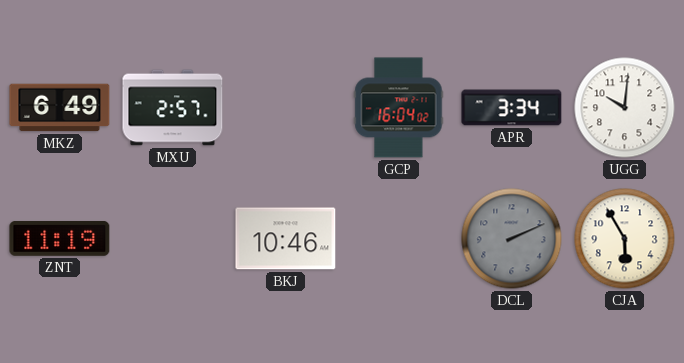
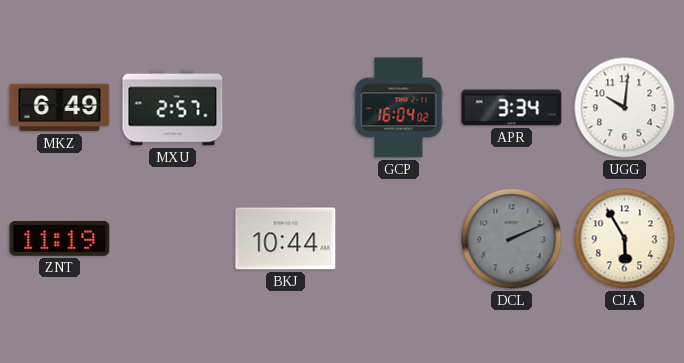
BKJ: 10:46 -> 10:44 (286, 239)
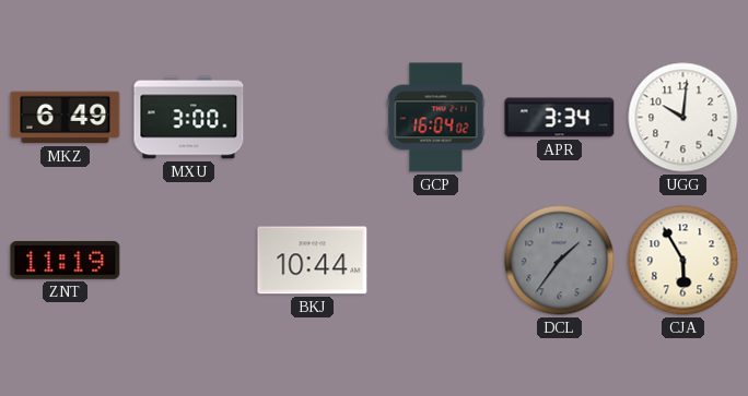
MXU: 2:57 -> 3:00 (189, 118)
DCL: 2:11 -> 1:36 (560, 261)
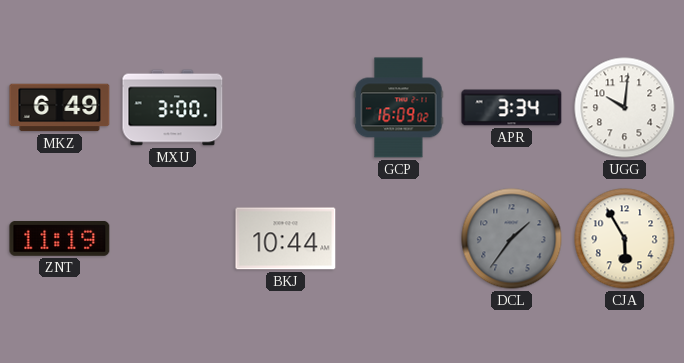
GCP: 16:04 -> 16:09 (399, 108)
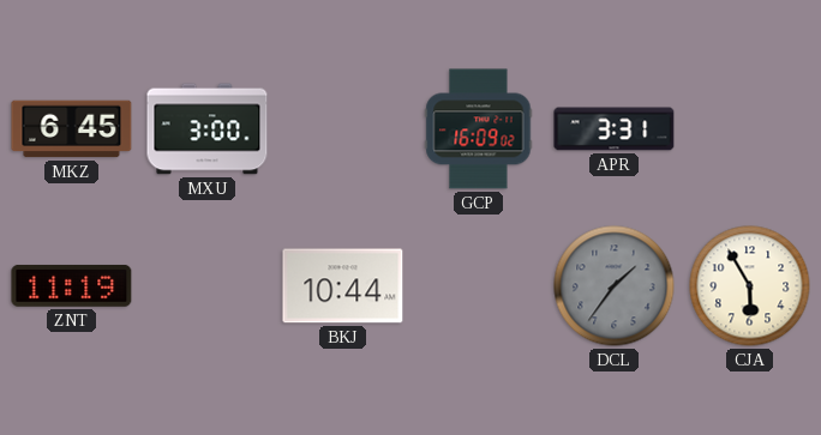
MKZ: 6:49 -> 6:45 (72, 129)
APR: 3:34 -> 3:31 (615, 129)
UGG: 10:01 -> none (625, 108)
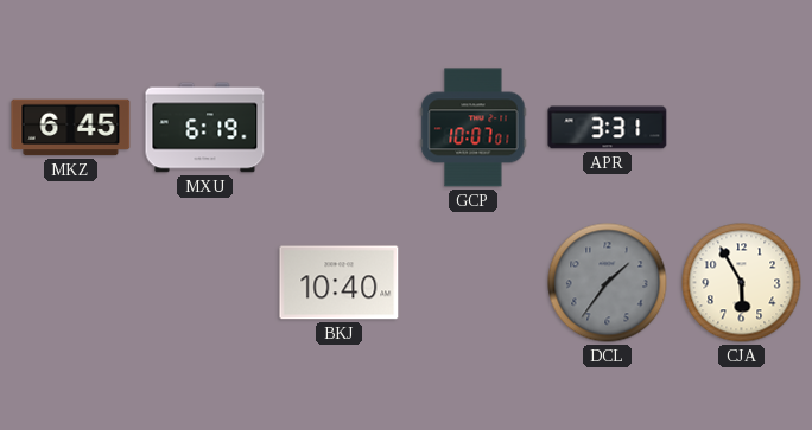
MXU: 3:00 -> 6:19 (205, 128)
GCP: 16:09 -> 10:07 (474, 128)
ZNT: 11:19 -> none (72, 285)
BKJ: 10:44 -> 10:40 (340, 283)
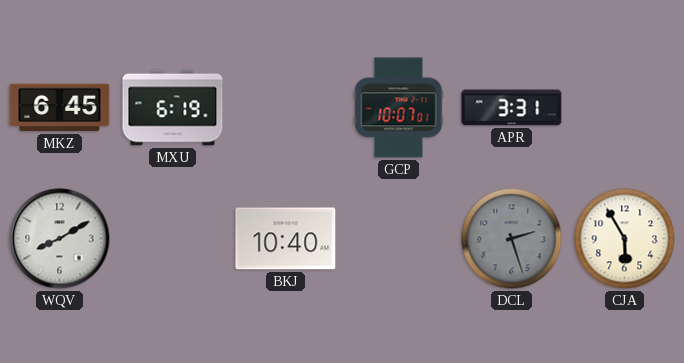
WQV: none -> 8:10 (60, 239)
DCL: 1:36 -> 2:27 (512, 239)
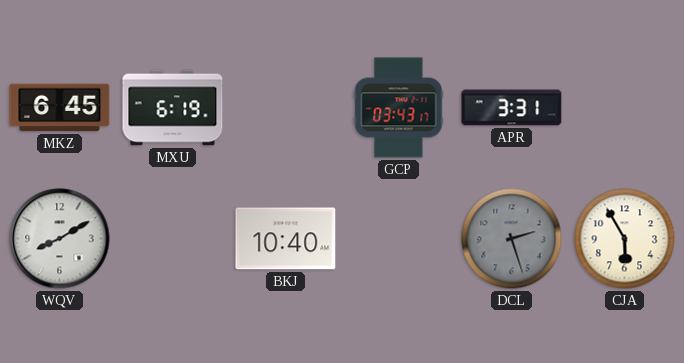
GCP: 10:07 -> 03:43 (399, 108)
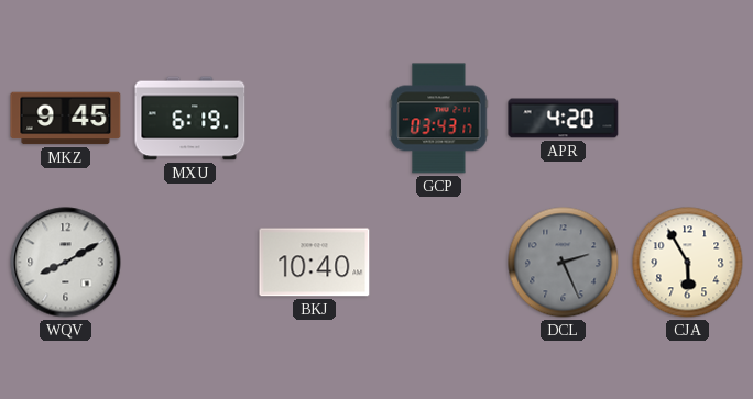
MKZ: 6:45 -> 9:45 (66, 119)
APR: 3:31 -> 4:20 (564, 119)
DCL: 2:27 -> 2:26 (564, 263)
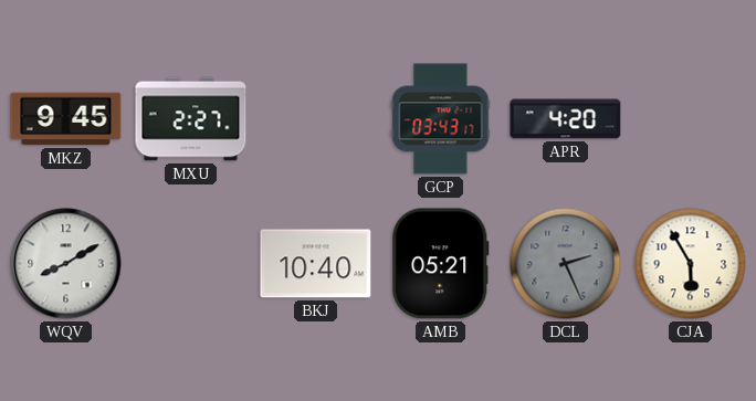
MXU: 6:19 -> 2:27 (191, 119)
AMB: none -> 05:21 (441, 264)
